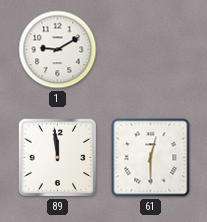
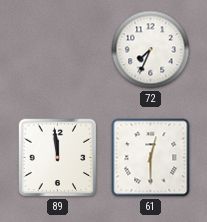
1: 9:10 -> none (58, 50)
72: none -> 7:34 (151, 50)
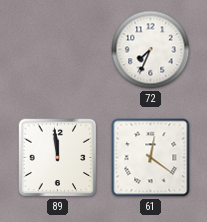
61: 12:30 -> 12:21 (151, 158)
